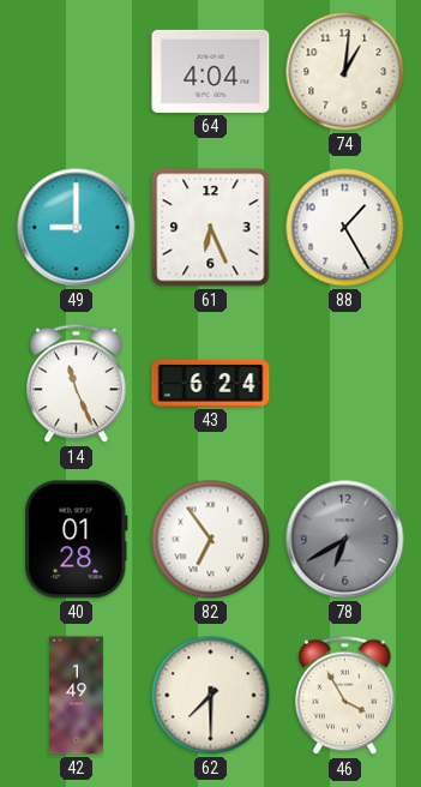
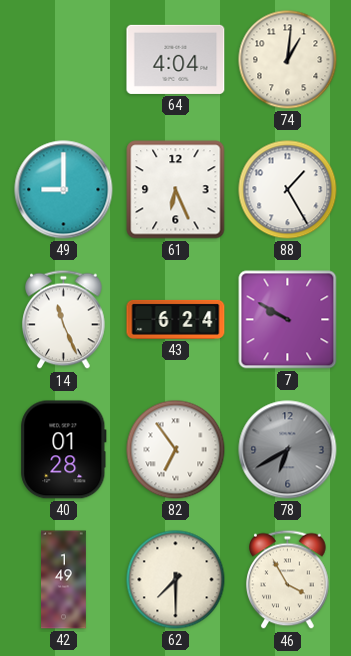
7: none -> 9:50 (288, 320)
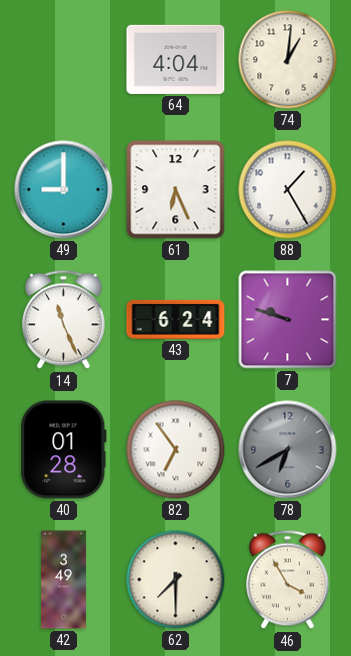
7: 9:50 -> 9:48 (288, 320)
42: 1:49 -> 3:49 (64, 580)
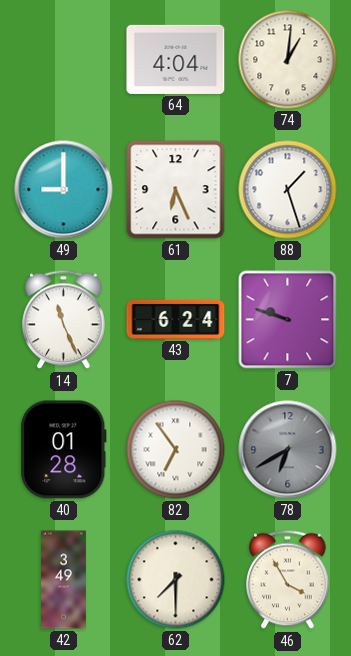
88: 1:25 -> 1:27 (288, 190)
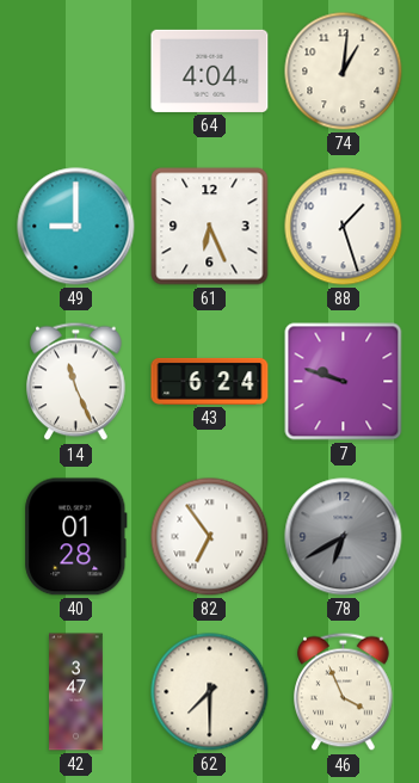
42: 3:49 -> 3:47 (76, 692)
46: 3:55 -> 3:56 (344, 692)
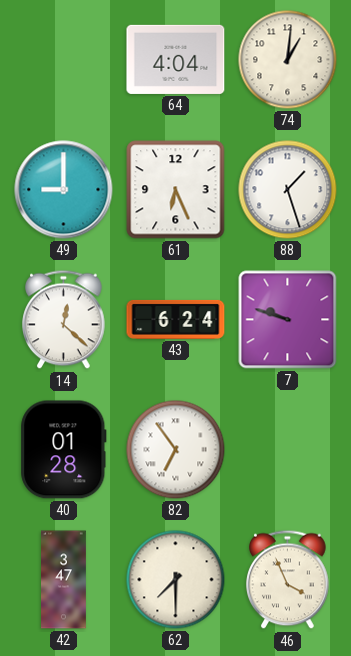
14: 11:26 -> 12:22 (64, 320)
78: 6:40 -> none (344, 537)
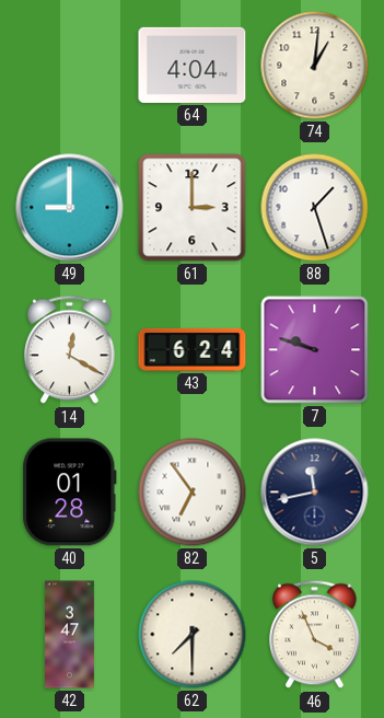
61: 6:26 -> 3:00 (193, 208)
14: 12:22 -> 12:20 (70, 350)
5: none -> 11:43 (315, 493)
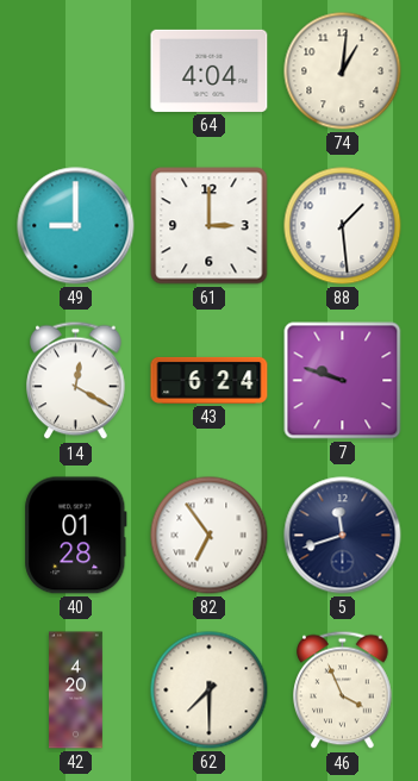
88: 1:27 -> 1:29 (343, 226)
5: 11:43 -> 11:42 (343, 536)
42: 3:47 -> 4:20 (76, 691)
